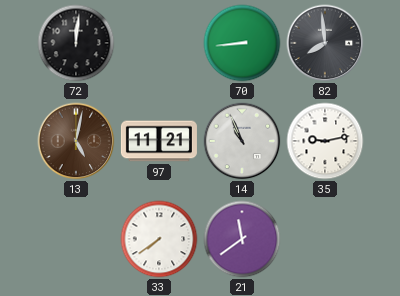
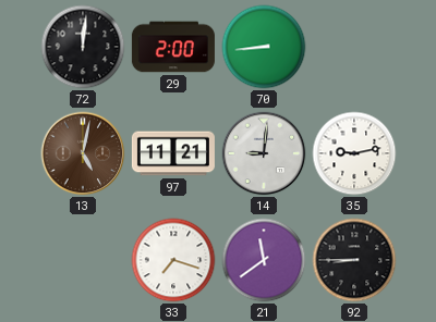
29: none -> 2:00 (173, 47)
82: 7:59 -> none (325, 43)
14: 10:56 -> 9:01 (264, 153)
33: 7:39 -> 7:18 (173, 260)
92: none -> 8:45 (354, 260)
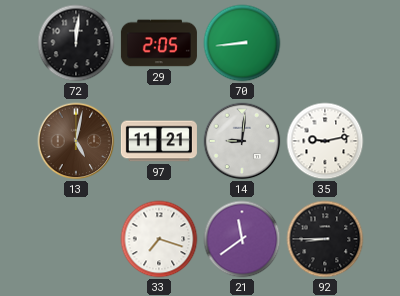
29: 2:00 -> 2:05 (159, 43)
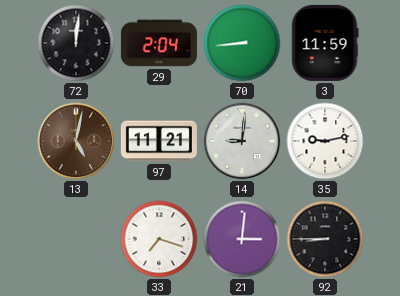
29: 2:05 -> 2:04 (159, 43)
3: none -> 11:59 (325, 43)
21: 11:39 -> 3:01 (242, 239)
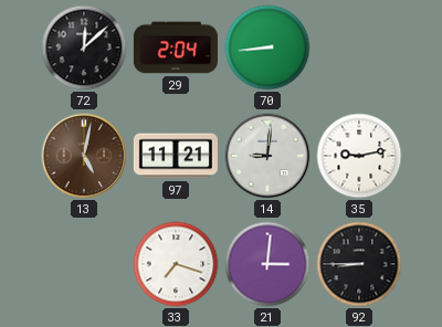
72: 12:01 -> 12:08 (84, 48)
3: 11:59 -> none (325, 43)
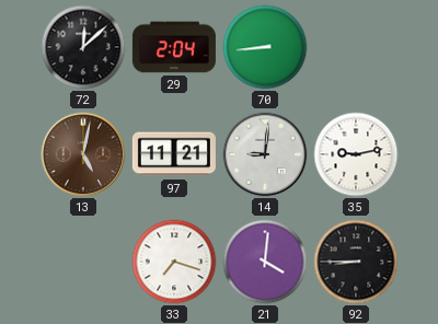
21: 3:01 -> 4:01 (265, 262)
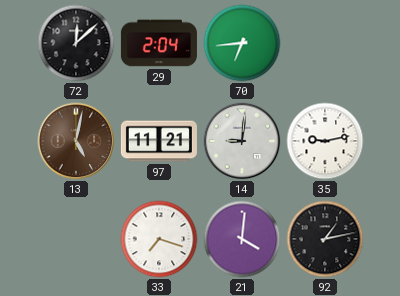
70: 8:44 -> 6:44 (242, 43)
92: 8:45 -> 1:13 (325, 239)
